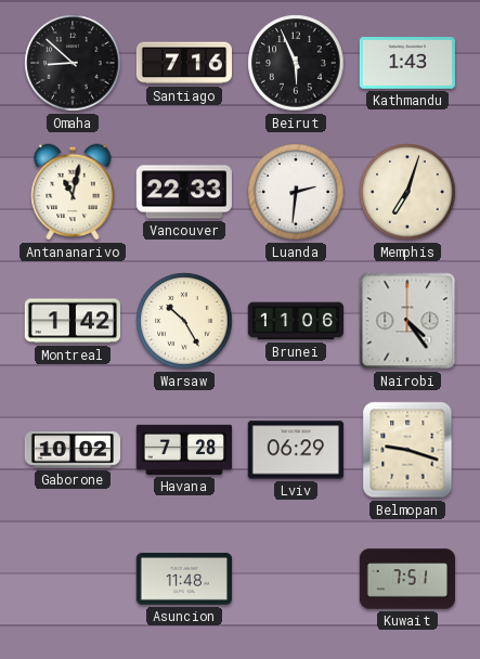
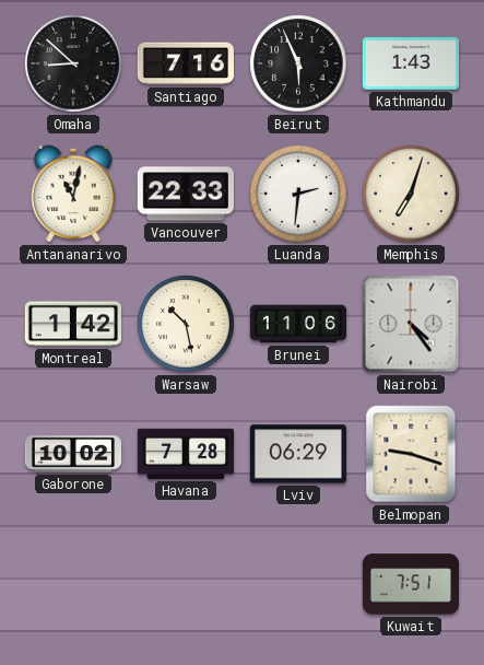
Warsaw: 10:25 -> 10:28 (186, 324)
Asuncion: 11:48 -> none (183, 579)
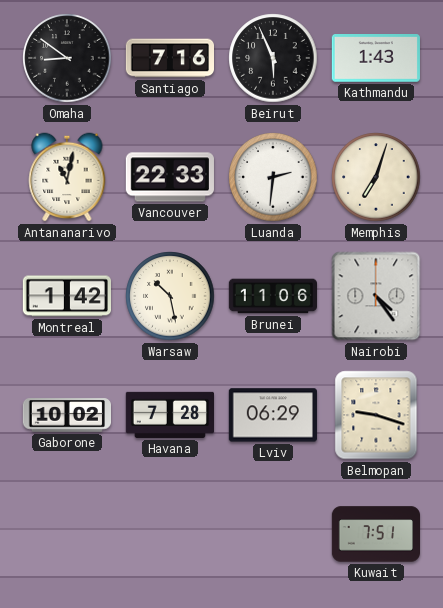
Omaha: 8:52 -> 8:51 (67, 58)
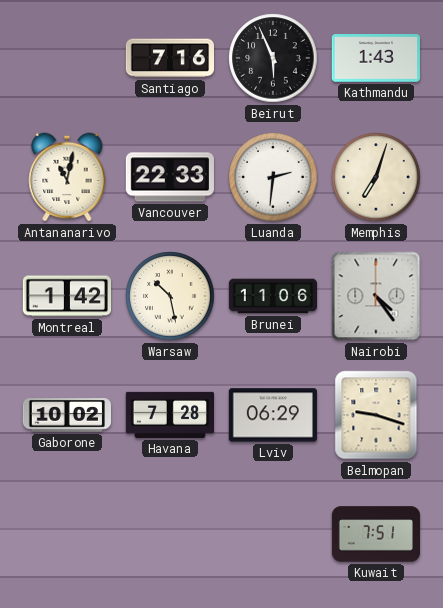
Omaha: 8:51 -> none (67, 58)
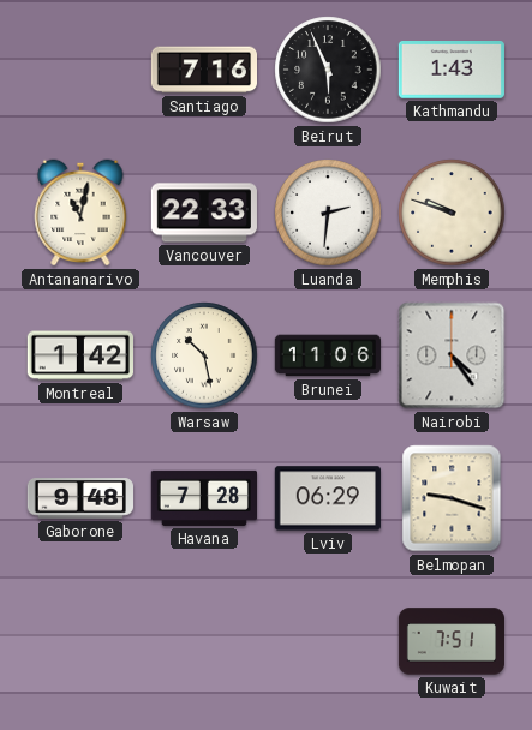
Memphis: 7:03 -> 9:48 (452, 213)
Gaborone: 10:02 -> 9:48 (79, 498)
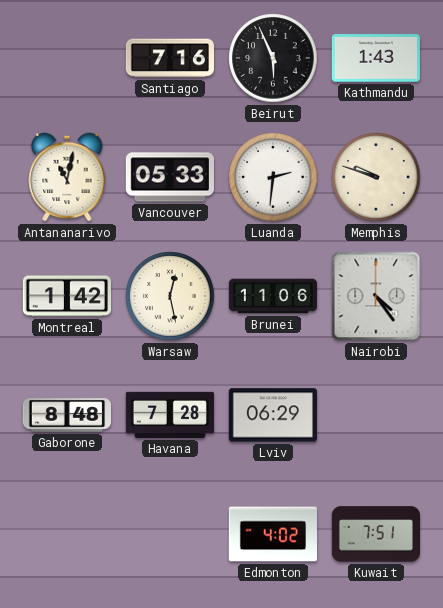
Vancouver: 22:33 -> 05:33 (169, 177)
Warsaw: 10:28 -> 12:28 (170, 296)
Gaborone: 9:48 -> 8:48 (66, 415)
Belmopan: 9:18 -> none (452, 498)
Edmonton: none -> 4:02 (273, 534)
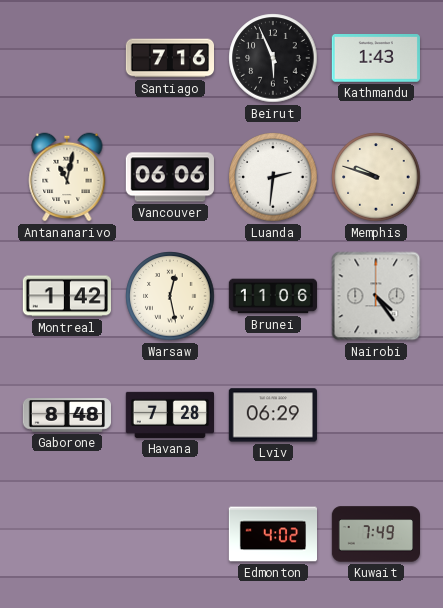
Vancouver: 05:33 -> 06:06 (169, 177)
Kuwait: 7:51 -> 7:49 (376, 534)
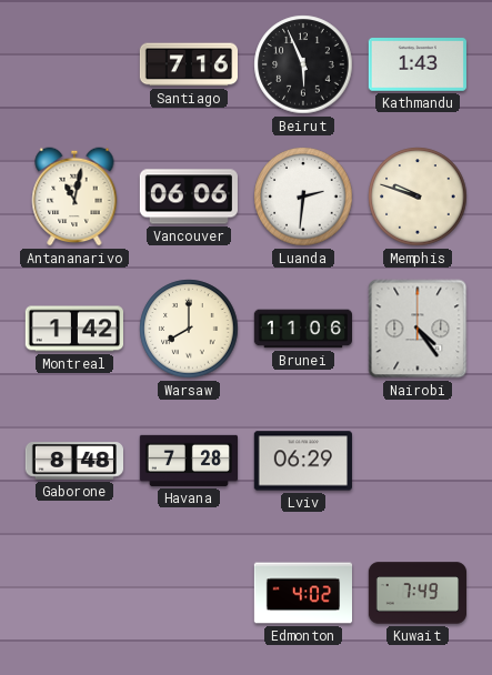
Warsaw: 12:28 -> 8:00 (189, 329)
